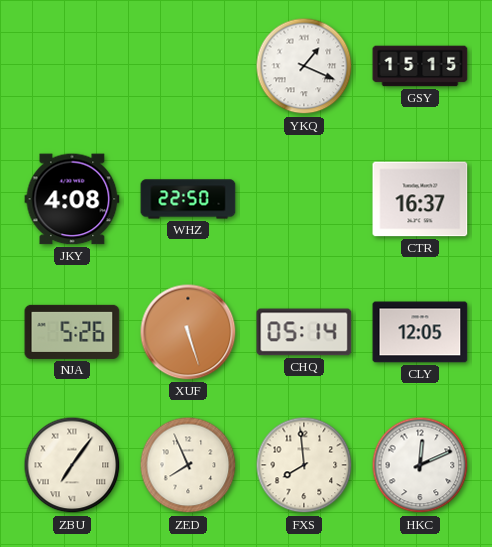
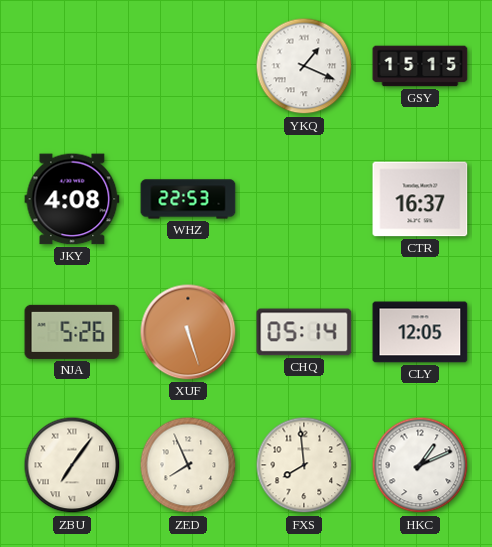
WHZ: 22:50 -> 22:53 (188, 199)
HKC: 12:11 -> 1:11 (420, 465)
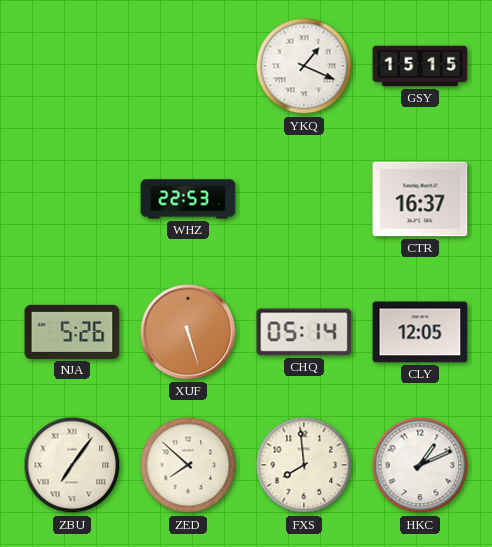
JKY: 4:08 -> none (72, 199)
ZED: 7:56 -> 7:52 (188, 465)
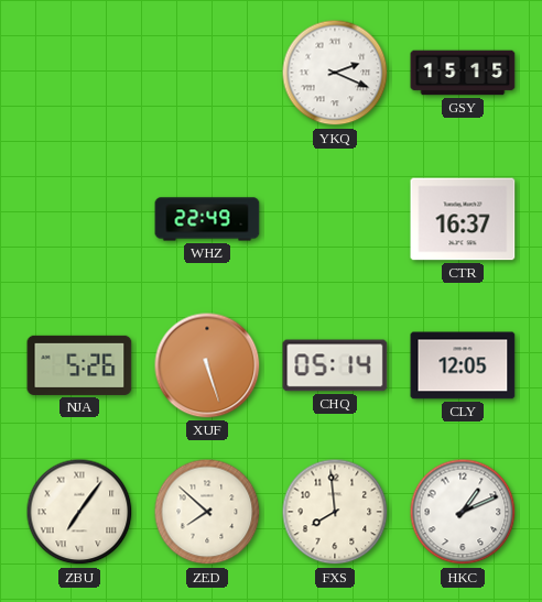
YKQ: 1:19 -> 2:19 (335, 73)
WHZ: 22:53 -> 22:49 (207, 219)
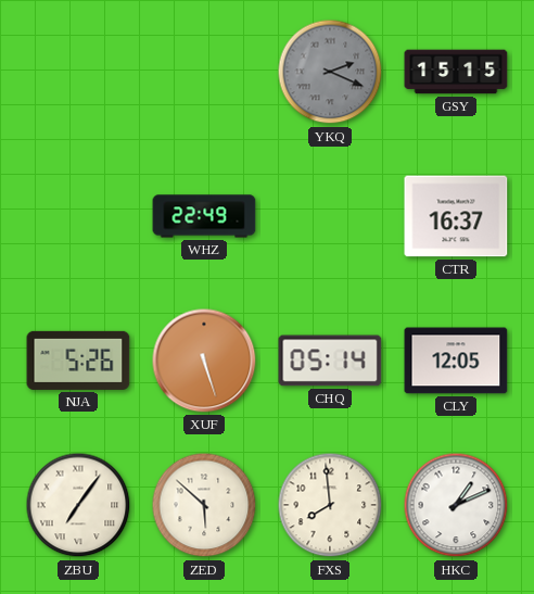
YKQ dial: white -> grey (330, 72)
ZED: 7:52 -> 5:52 (204, 505)
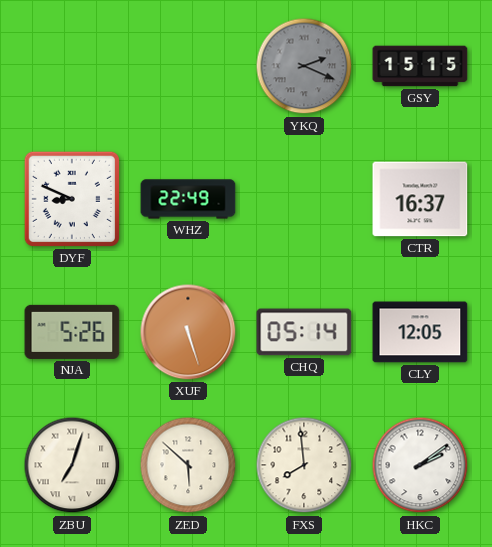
DYF: none -> 8:49 (72, 199)
ZBU: 7:06 -> 7:03 (72, 465)
HKC: 1:11 -> 2:09 (420, 465)
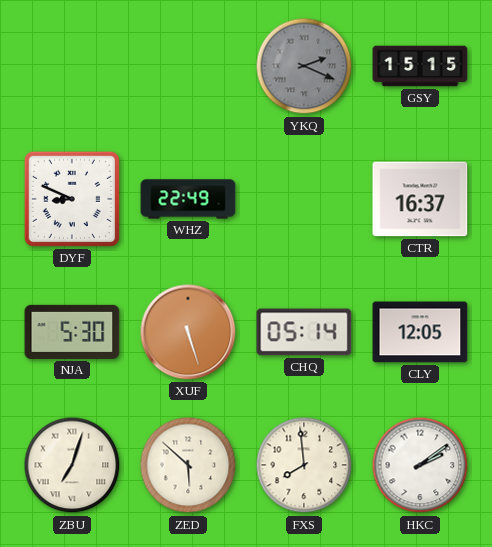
NJA: 5:26 -> 5:30 (72, 332)
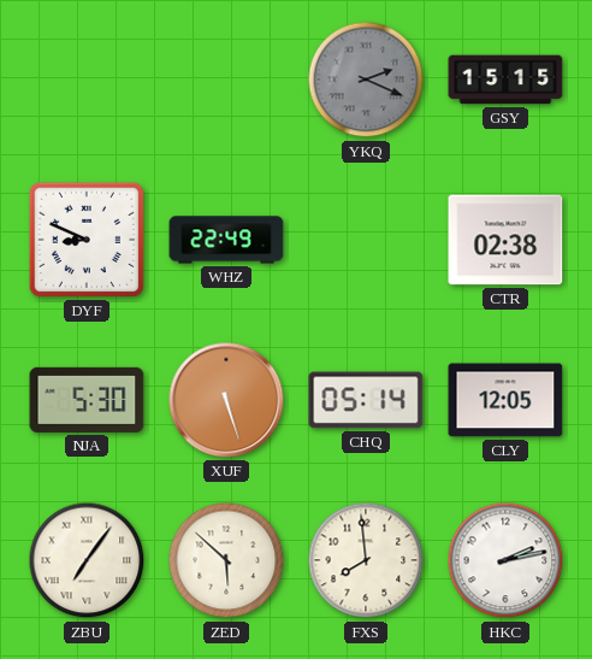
CTR: 16:37 -> 02:38 (505, 240)
ZBU: 7:03 -> 7:06 (87, 560)
HKC: 2:09 -> 2:13 (505, 560)
